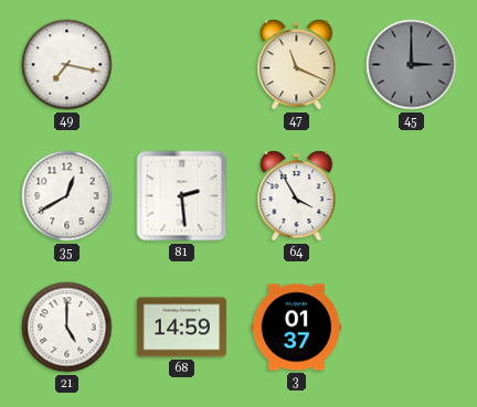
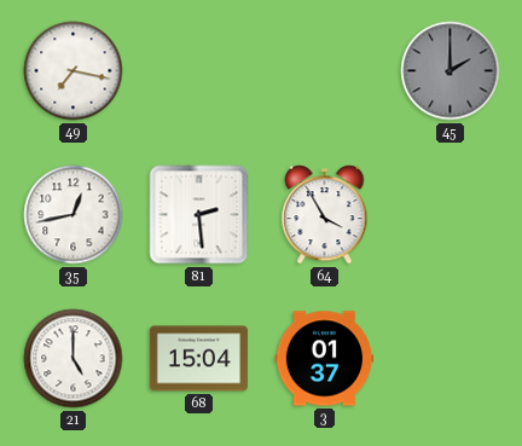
47: 11:19 -> none (297, 65)
45: 3:00 -> 2:00 (451, 71)
35: 12:40 -> 12:43 (74, 215)
68: 14:59 -> 15:04 (199, 359)
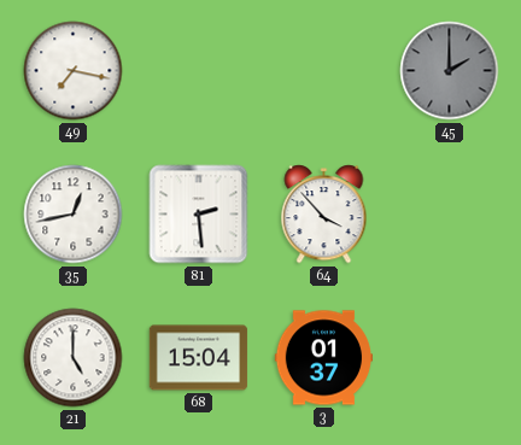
64: 3:55 -> 3:53 (324, 215)
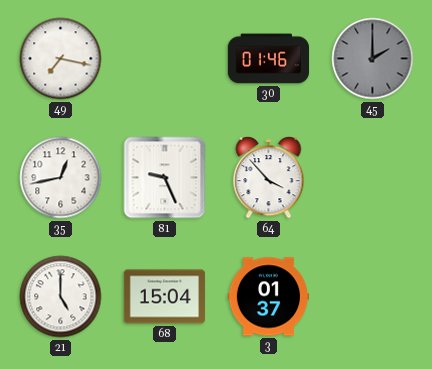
30: none -> 01:46 (269, 59)
81: 2:29 -> 9:26 (165, 178)
